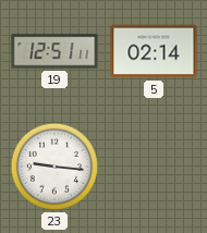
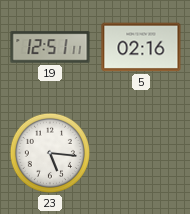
5: 02:14 -> 02:16 (141, 47)
23: 9:16 -> 5:16 (50, 153)
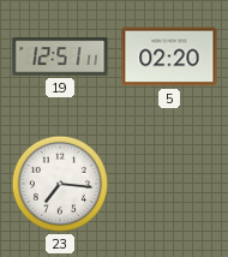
5: 02:16 -> 02:20 (169, 56)
23: 5:16 -> 7:16 (60, 184)
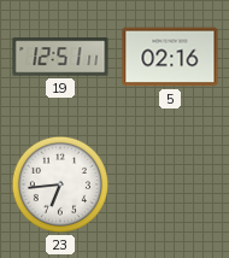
5: 02:20 -> 02:16 (170, 57)
23: 7:16 -> 6:44 (60, 184)
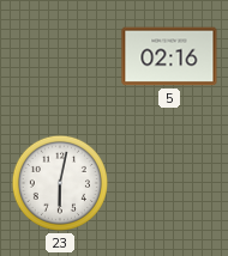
19: 12:51 -> none (60, 57)
23: 6:44 -> 6:02 (60, 183)
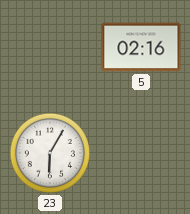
23: 6:02 -> 6:05 (50, 153)
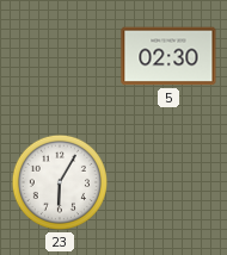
5: 02:16 -> 02:30 (168, 56)
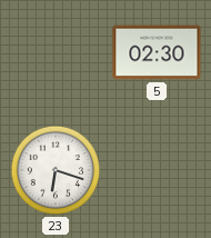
23: 6:05 -> 6:18 (56, 170)
